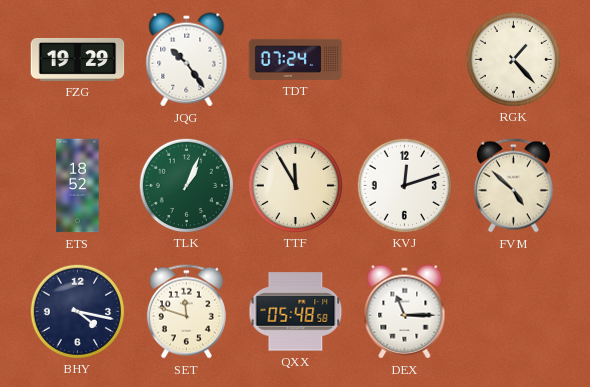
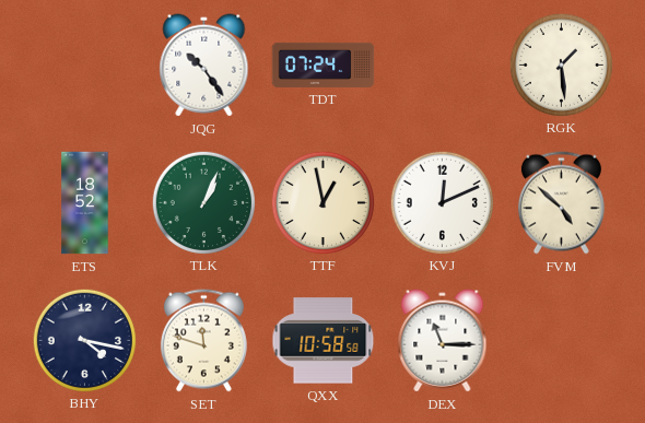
FZG: 19:29 -> none (78, 59)
RGK: 1:23 -> 1:29 (561, 64)
TTF: 11:55 -> 12:58 (322, 202)
KVJ: 12:12 -> 12:11 (442, 202)
QXX: 05:48 -> 10:58 (324, 341)
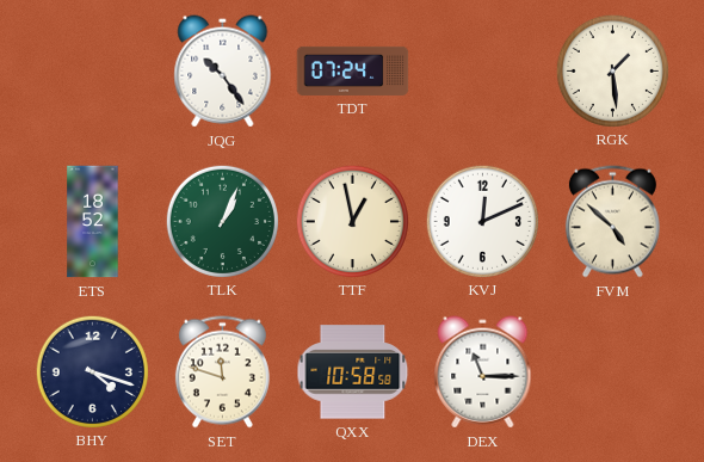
BHY: 4:17 -> 4:18 (92, 371)
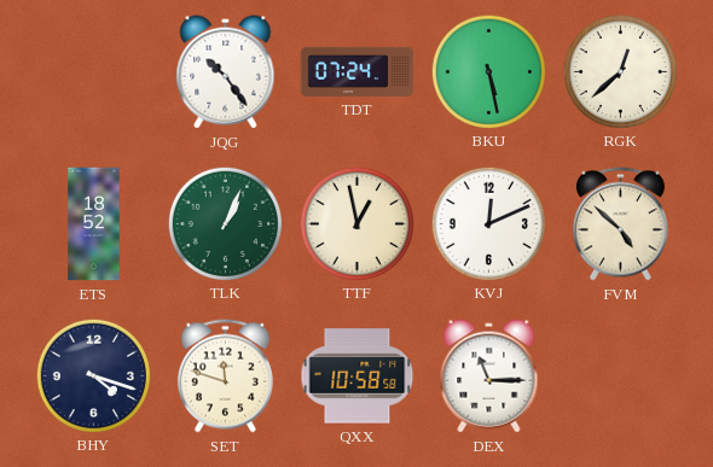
BKU: none -> 5:28 (488, 71)
RGK: 1:29 -> 12:38 (620, 71)
